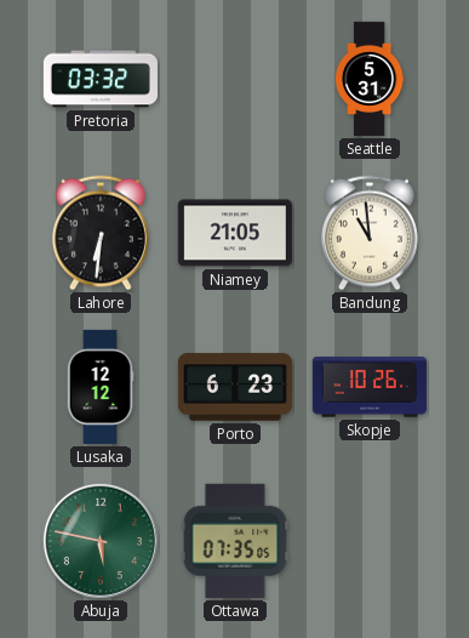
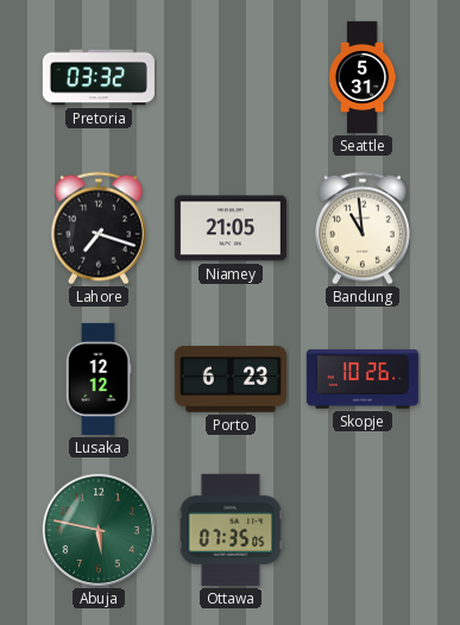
Lahore: 6:31 -> 7:18 (99, 228)
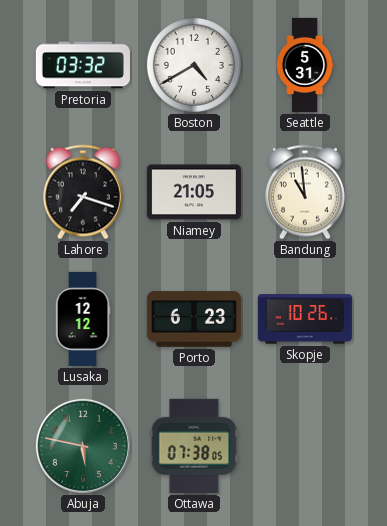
Boston: none -> 4:40 (194, 65)
Ottawa: 07:35 -> 07:38 (194, 446)
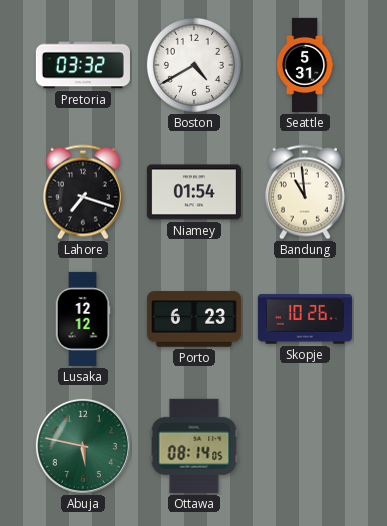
Niamey: 21:05 -> 01:54 (194, 192)
Ottawa: 07:38 -> 08:14 (194, 446)
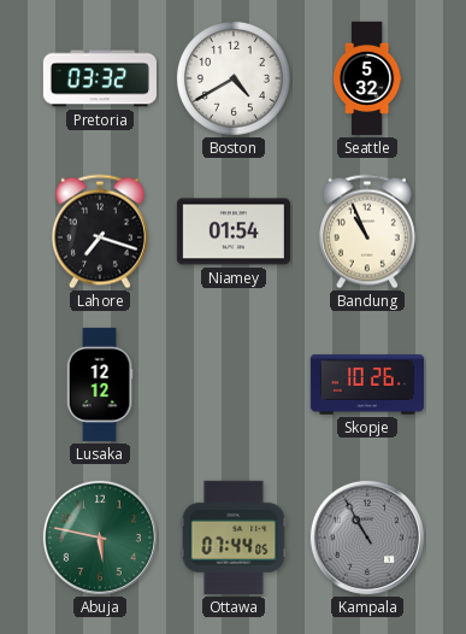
Seattle: 5:31 -> 5:32 (367, 78)
Bandung: 10:59 -> 10:56 (367, 231)
Porto: 6:23 -> none (194, 319)
Ottawa: 08:14 -> 07:44 (234, 538)
Kampala: none -> 10:55 (367, 538)
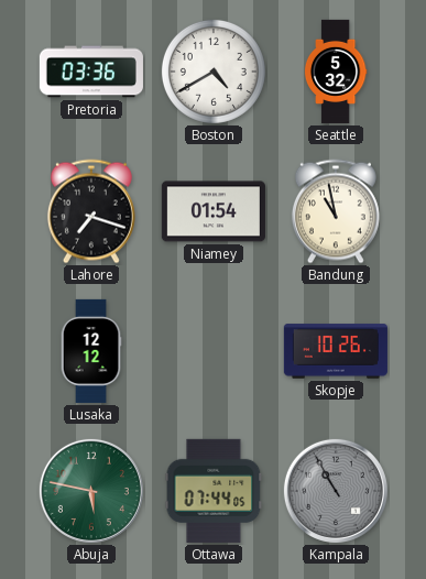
Pretoria: 03:32 -> 03:36 (91, 72)
Bandung: 10:56 -> 10:58 (336, 211)
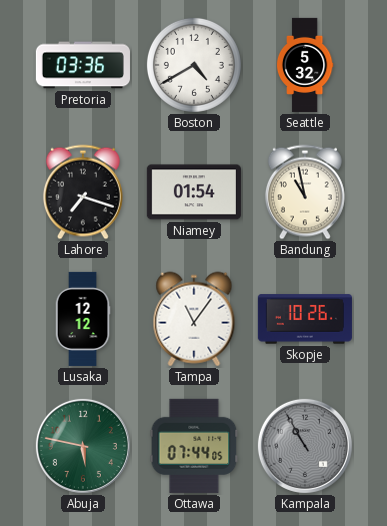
Tampa: none -> 11:06 (194, 319)
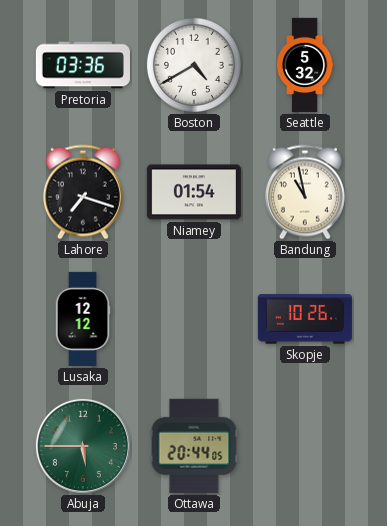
Tampa: 11:06 -> none (194, 319)
Abuja: 5:47 -> 5:45 (83, 446)
Ottawa: 07:44 -> 20:44 (194, 446)
Kampala: 10:55 -> none (305, 446)
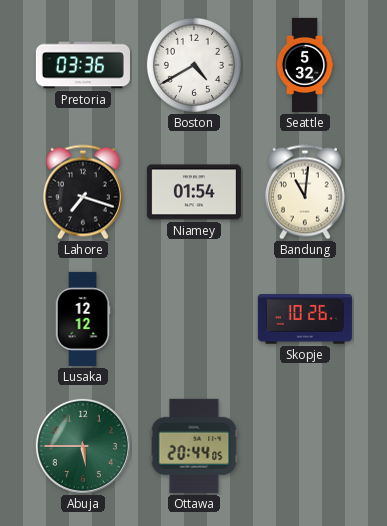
Bandung: 10:58 -> 11:01 (305, 192)
